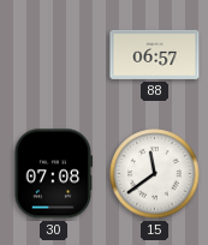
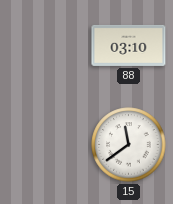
88: 06:57 -> 03:10 (129, 45)
30: 07:08 -> none (53, 174)
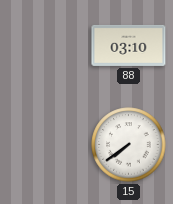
15: 11:39 -> 7:39 (129, 145)
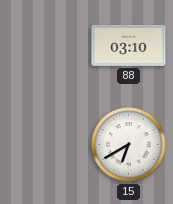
15: 7:39 -> 6:40 (129, 145)
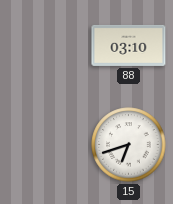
15: 6:40 -> 6:42 (129, 145)
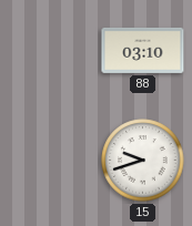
15: 6:42 -> 9:42 (143, 161)
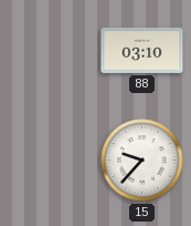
15: 9:42 -> 9:37 (142, 161)
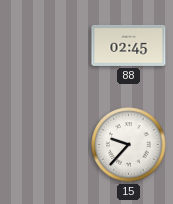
88: 03:10 -> 02:45 (129, 45)
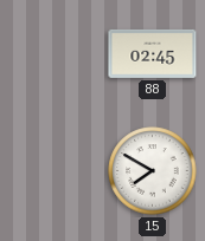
15: 9:37 -> 7:50 (153, 171)
